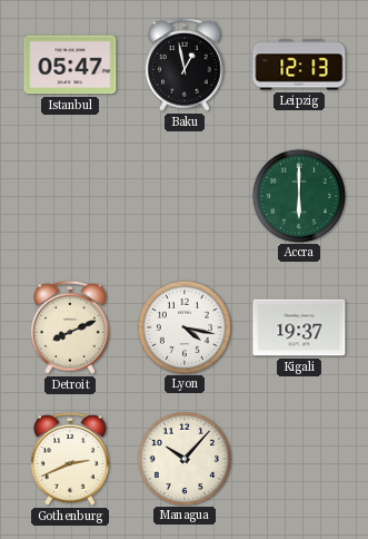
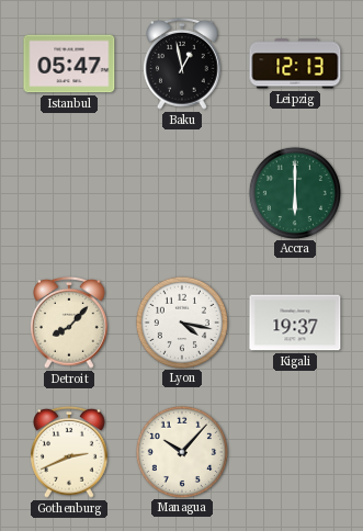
Detroit: 8:11 -> 8:07 (70, 323)
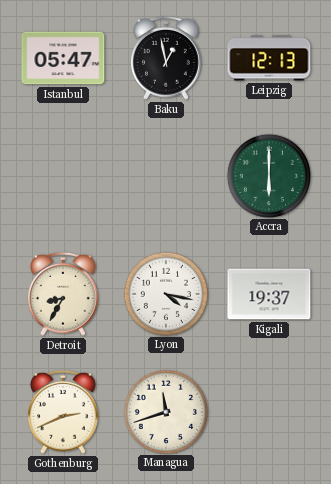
Detroit: 8:07 -> 8:35 (64, 294)
Managua: 10:07 -> 11:42 (165, 411)
